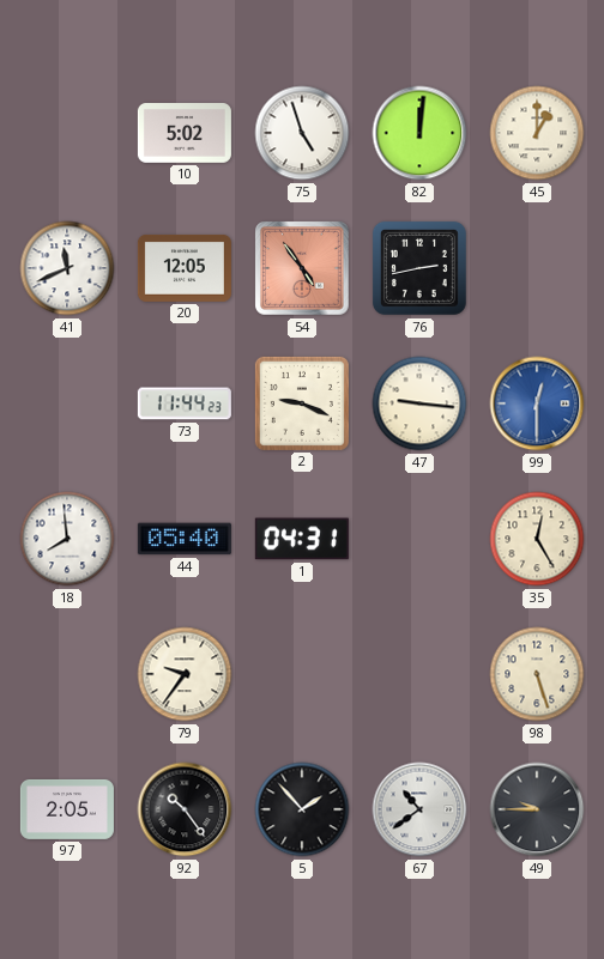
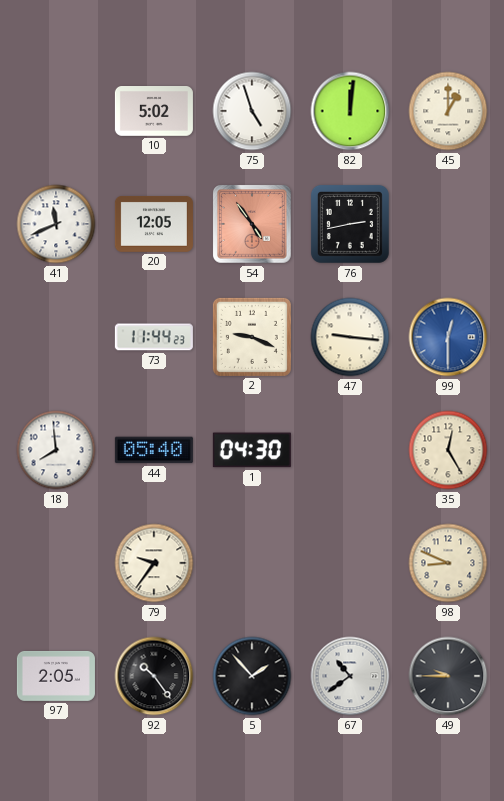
1: 04:31 -> 04:30 (252, 450)
98: 5:27 -> 8:49 (448, 563)
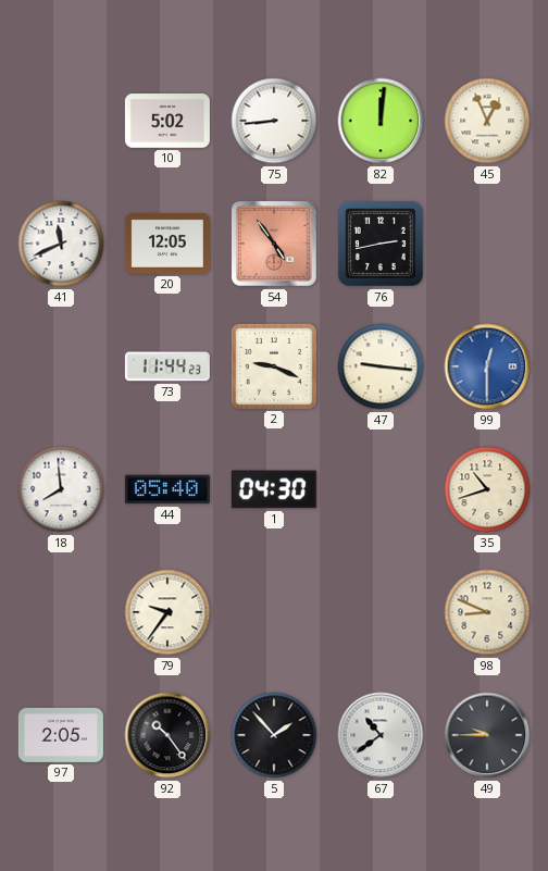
75: 4:57 -> 8:44 (274, 121)
45: 1:00 -> 12:56 (487, 121)
35: 12:25 -> 10:42 (487, 489)
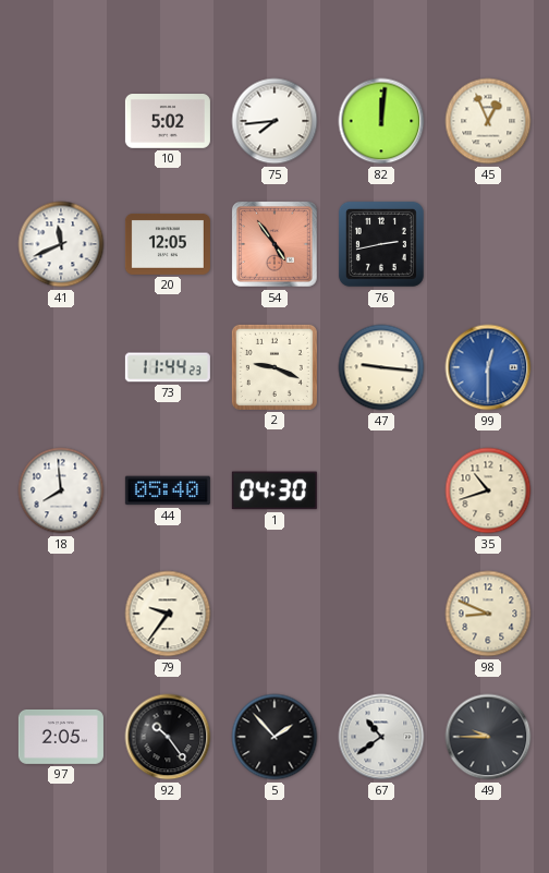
75: 8:44 -> 7:44 (274, 121)
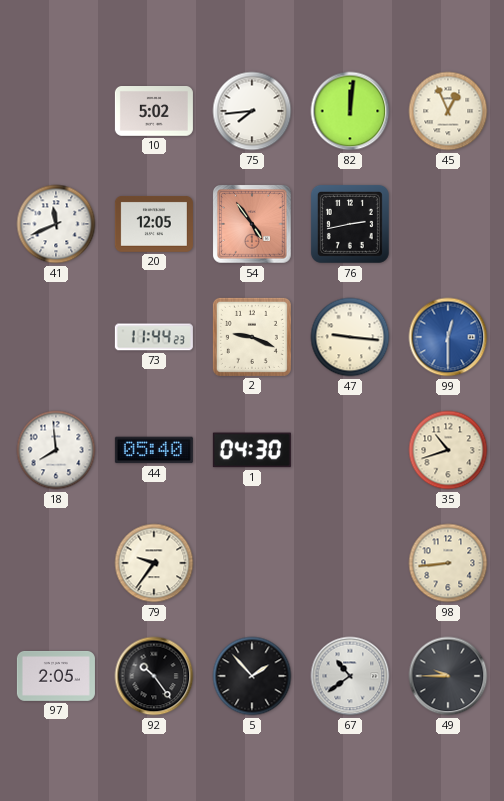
98: 8:49 -> 8:44 (448, 563)
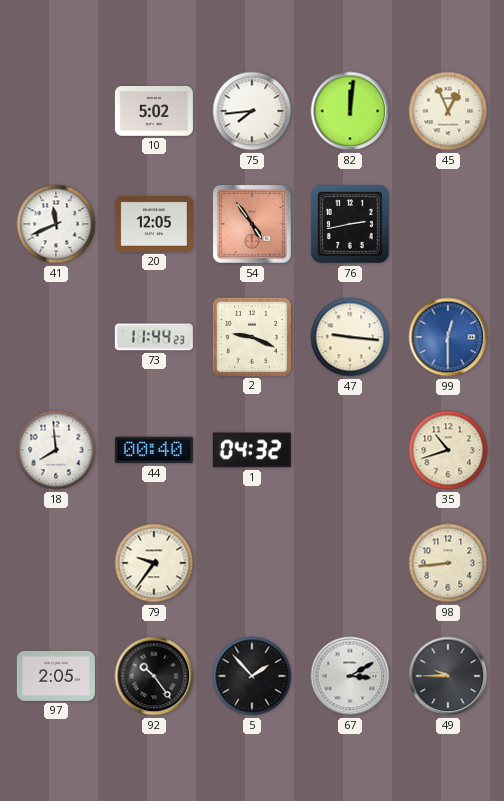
44: 05:40 -> 00:40 (154, 450)
1: 04:30 -> 04:32 (252, 450)
67: 10:39 -> 3:10 (350, 676)
